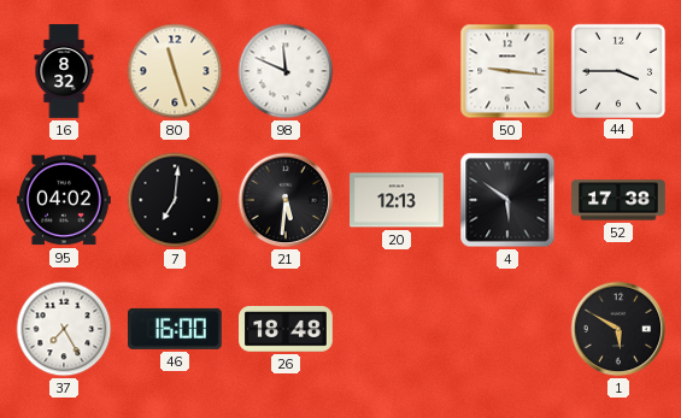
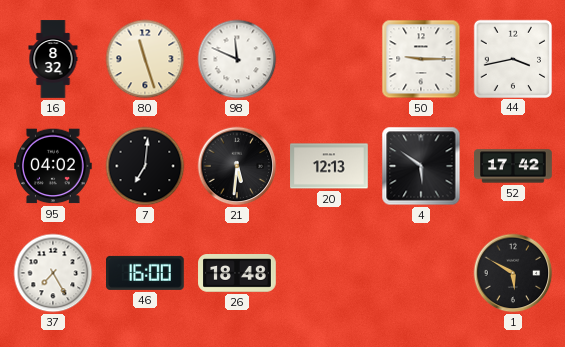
50: 9:16 -> 9:15 (421, 59)
44: 3:45 -> 3:43 (512, 58)
52: 17:38 -> 17:42 (513, 166)
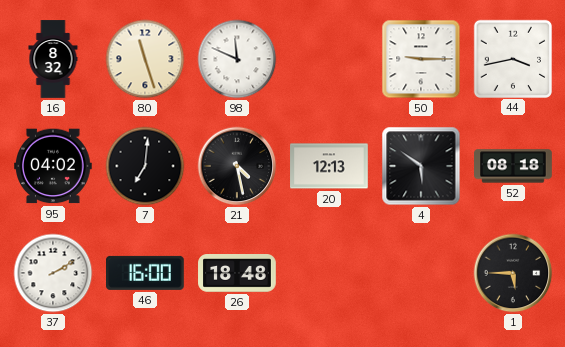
21: 5:31 -> 4:28 (237, 166)
52: 17:42 -> 08:18 (513, 166)
37: 7:25 -> 2:10 (53, 273)
1: 5:50 -> 5:45 (513, 273)
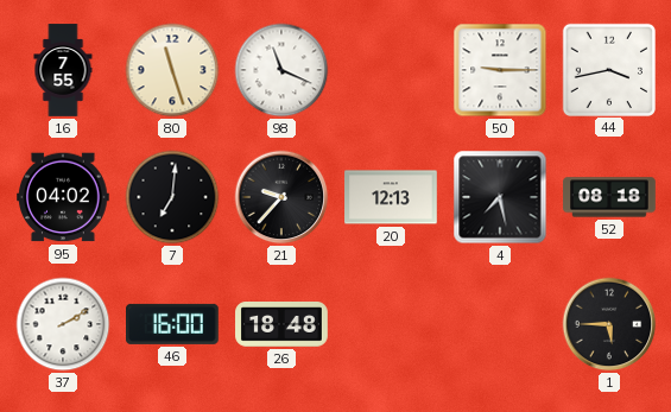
16: 8:32 -> 7:55 (63, 70)
98: 11:49 -> 11:19 (281, 70)
21: 4:28 -> 9:37 (281, 197)
4: 5:51 -> 7:28 (500, 197)
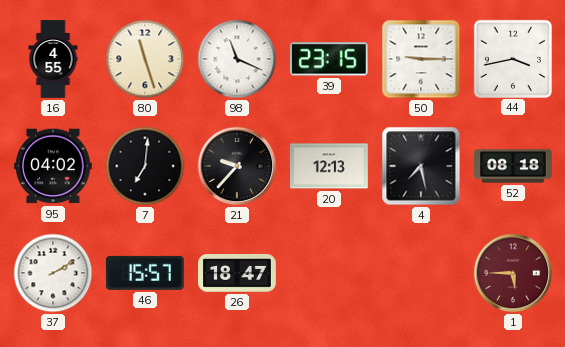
16: 7:55 -> 4:55 (53, 59)
39: none -> 23:15 (329, 59)
46: 16:00 -> 15:57 (146, 273)
26: 18:48 -> 18:47 (237, 274)
1 dial: black -> burgundy (513, 273)
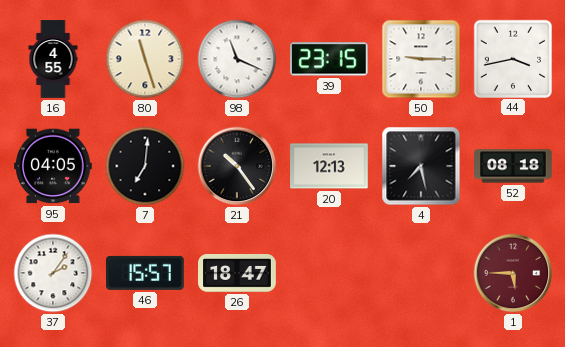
95: 04:02 -> 04:05 (54, 166)
21: 9:37 -> 10:24 (237, 166)
37: 2:10 -> 2:06 (53, 273)
